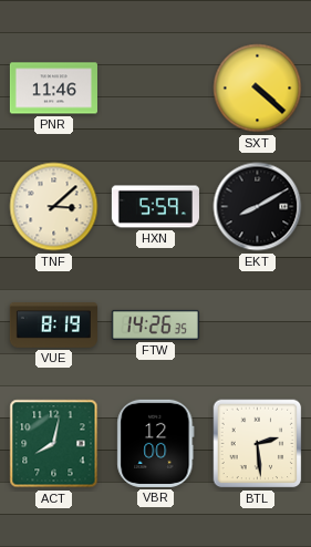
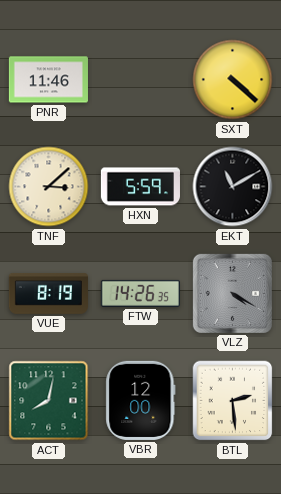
EKT: 8:10 -> 11:10 (233, 187)
VLZ: none -> 4:20 (232, 293)
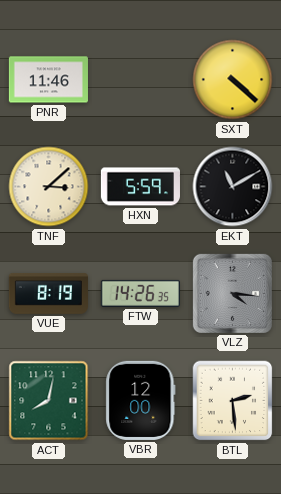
VLZ: 4:20 -> 4:16 (232, 293)
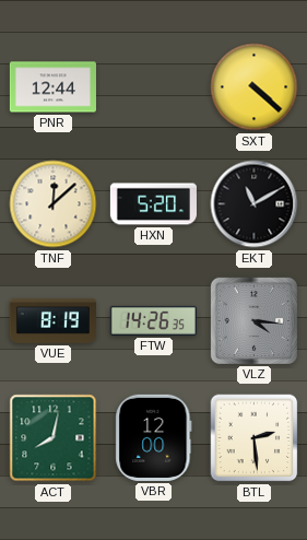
PNR: 11:46 -> 12:44 (52, 87)
TNF: 3:08 -> 12:08 (54, 204)
HXN: 5:59 -> 5:20 (153, 204)
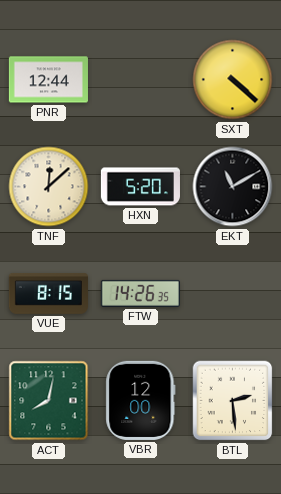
VUE: 8:19 -> 8:15 (48, 294)
VLZ: 4:16 -> none (253, 320)
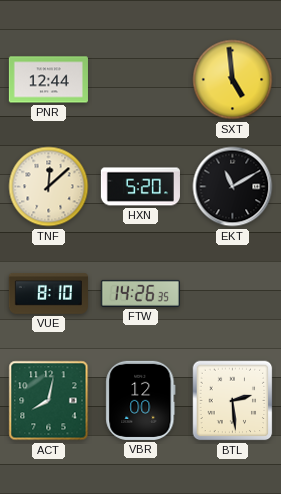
SXT: 4:22 -> 4:59 (233, 80)
VUE: 8:15 -> 8:10 (48, 294)
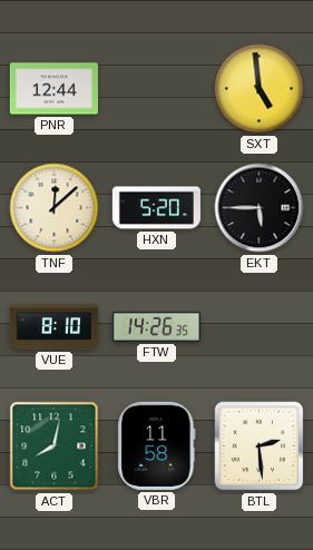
EKT: 11:10 -> 5:45 (260, 208)
VBR: 12:00 -> 11:58 (157, 445)
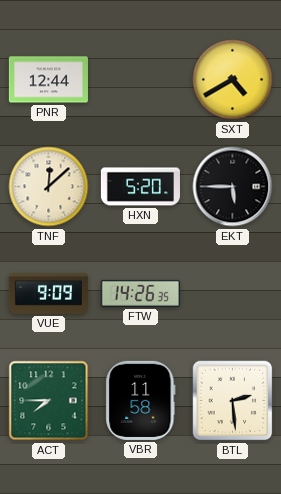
SXT: 4:59 -> 4:40 (233, 80)
VUE: 8:10 -> 9:09 (48, 294)
ACT: 8:02 -> 7:45 (49, 401)
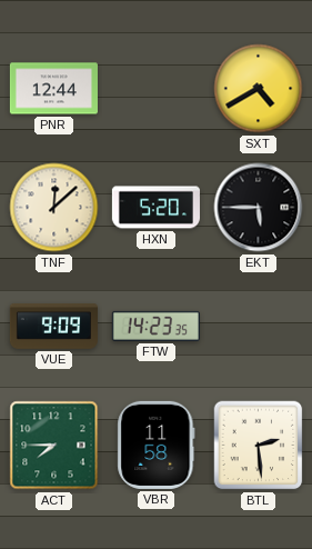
FTW: 14:26 -> 14:23 (155, 326)
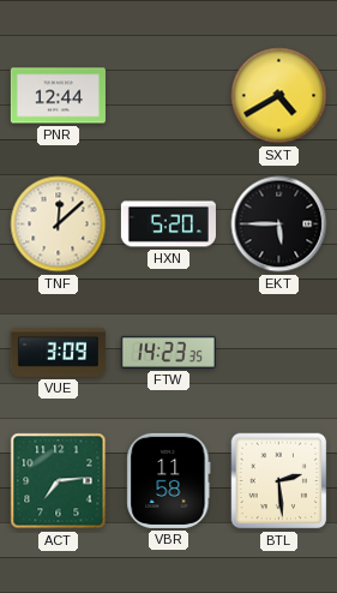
VUE: 9:09 -> 3:09 (58, 353)
ACT: 7:45 -> 7:14 (59, 481)
